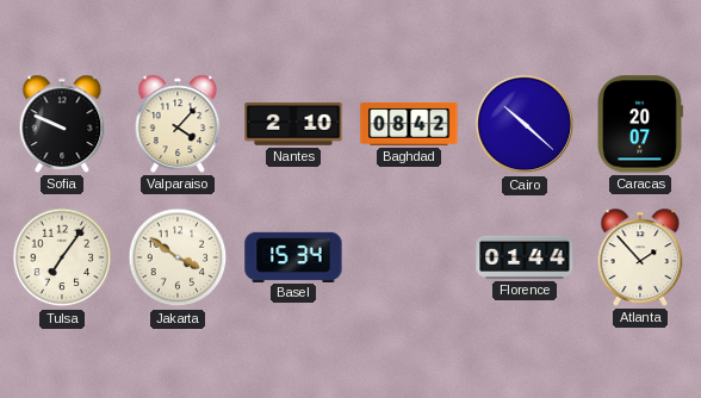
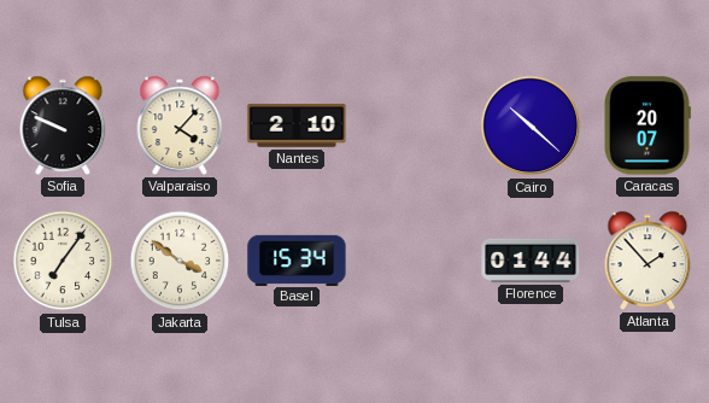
Baghdad: 08:42 -> none (409, 124)
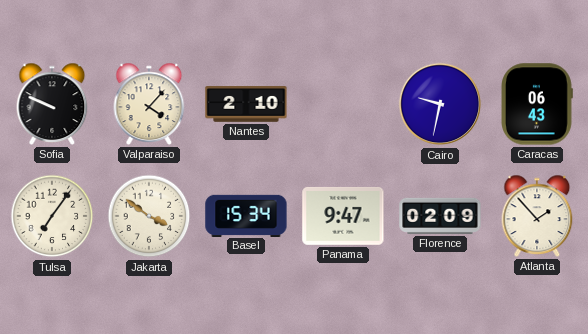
Cairo: 10:22 -> 9:32 (440, 104)
Caracas: 20:07 -> 06:43 (537, 104)
Panama: none -> 9:47 (343, 216)
Florence: 01:44 -> 02:09 (440, 216)
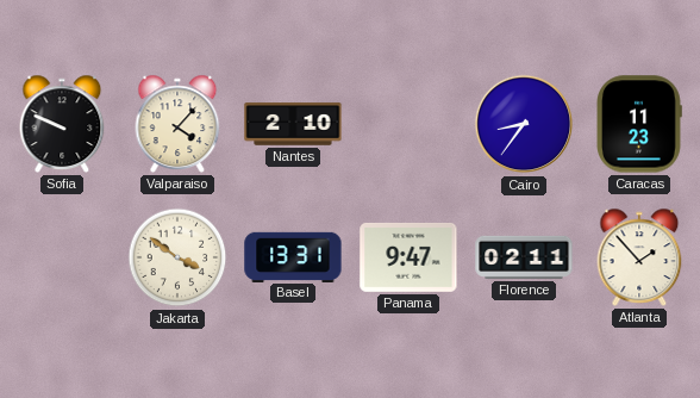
Cairo: 9:32 -> 8:36 (524, 124)
Caracas: 06:43 -> 11:23 (639, 124)
Tulsa: 7:06 -> none (52, 216)
Basel: 15:34 -> 13:31 (293, 256)
Florence: 02:09 -> 02:11 (524, 257)
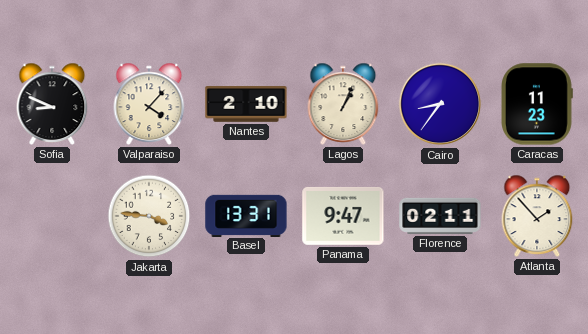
Sofia: 9:49 -> 8:49 (52, 104)
Lagos: none -> 1:04 (343, 104)
Jakarta: 3:51 -> 3:46 (149, 216)
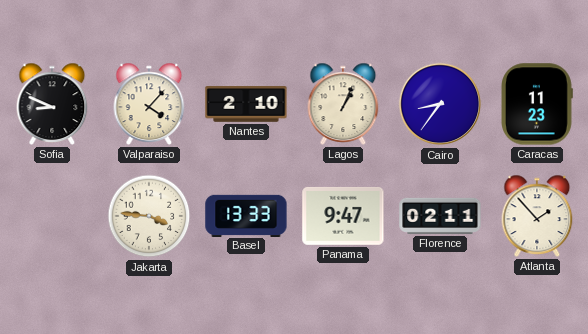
Basel: 13:31 -> 13:33 (246, 215)
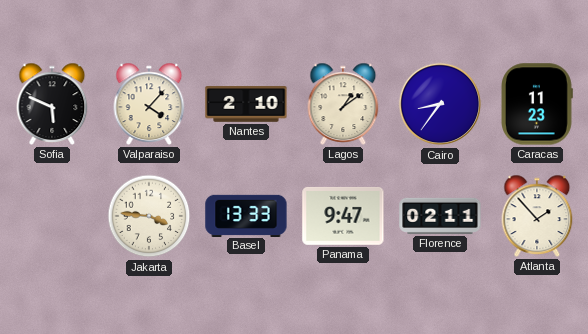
Sofia: 8:49 -> 5:49 (52, 104)
Lagos: 1:04 -> 1:09 (343, 104)
